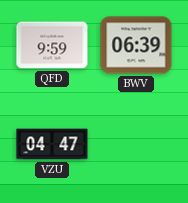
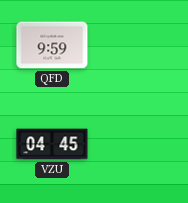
BWV: 06:39 -> none (136, 45)
VZU: 04:47 -> 04:45 (52, 144)
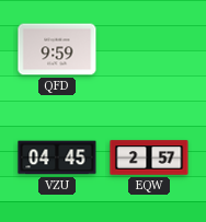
EQW: none -> 2:57 (149, 157)
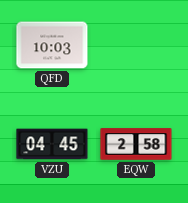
QFD: 9:59 -> 10:03 (52, 45)
EQW: 2:57 -> 2:58 (136, 144)
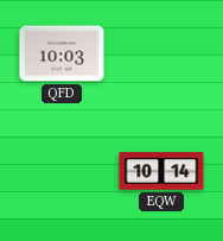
VZU: 04:45 -> none (52, 144)
EQW: 2:58 -> 10:14 (161, 171)
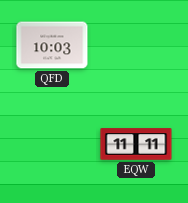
EQW: 10:14 -> 11:11 (136, 144)
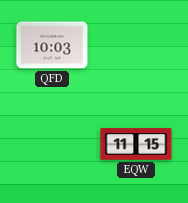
EQW: 11:11 -> 11:15 (136, 144)
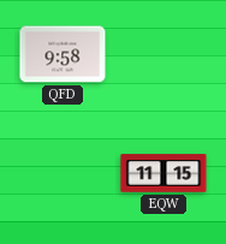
QFD: 10:03 -> 9:58 (63, 54)
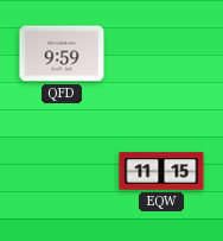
QFD: 9:58 -> 9:59 (62, 53)
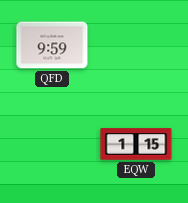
EQW: 11:15 -> 1:15 (136, 144)
